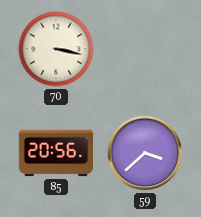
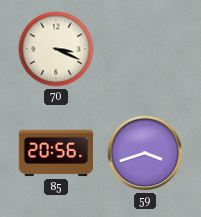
70: 3:17 -> 3:19 (56, 49)
59: 3:38 -> 3:42 (145, 153)
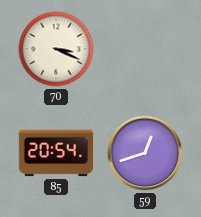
85: 20:56 -> 20:54 (56, 153)
59: 3:42 -> 12:42 (145, 153)
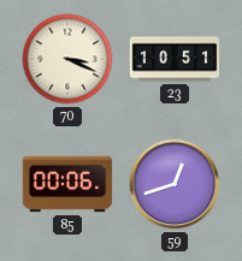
23: none -> 10:51 (175, 59)
85: 20:54 -> 00:06 (67, 184)
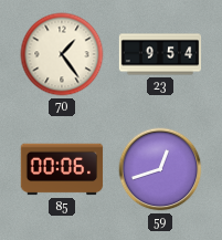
70: 3:19 -> 1:24 (62, 54)
23: 10:51 -> 9:54 (160, 54)
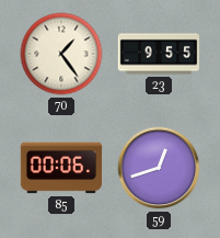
23: 9:54 -> 9:55 (159, 54)
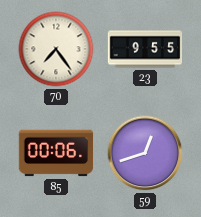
70: 1:24 -> 7:24 (56, 49)
